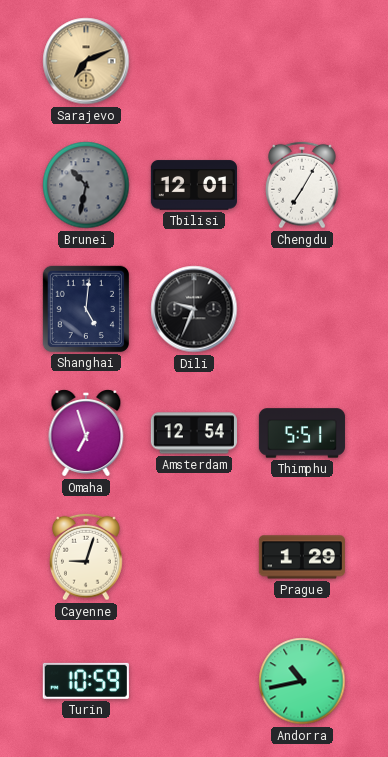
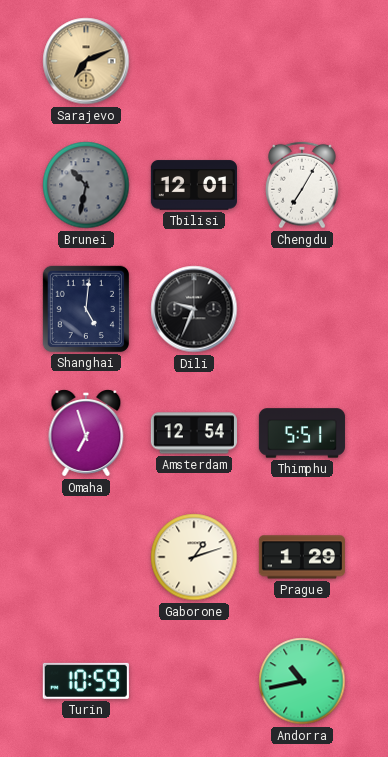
Cayenne: 9:03 -> none (87, 557)
Gaborone: none -> 1:12 (194, 557)
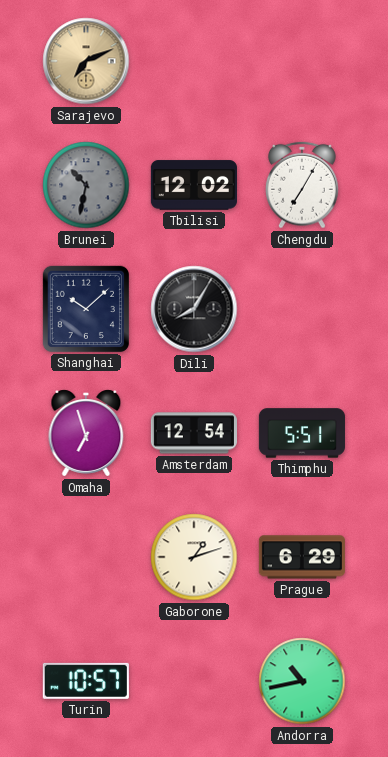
Tbilisi: 12:01 -> 12:02 (194, 185)
Shanghai: 5:01 -> 10:08 (86, 309)
Dili: 9:34 -> 8:05 (194, 309)
Prague: 1:29 -> 6:29 (302, 557)
Turin: 10:59 -> 10:57 (86, 681)
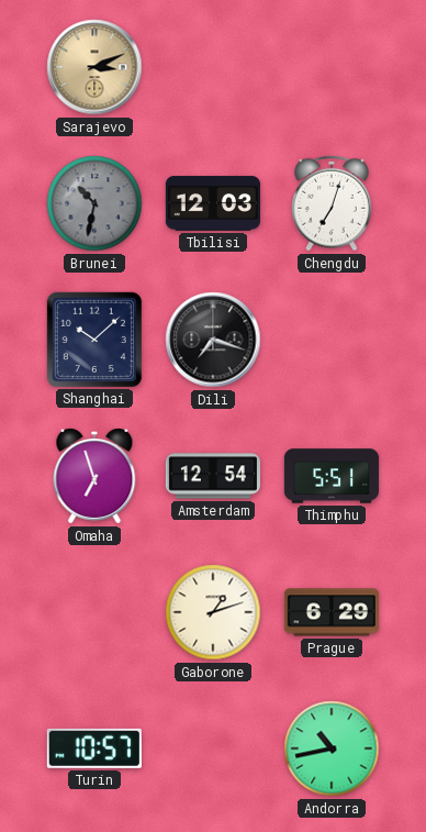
Sarajevo: 7:11 -> 3:11 (94, 67)
Tbilisi: 12:02 -> 12:03 (213, 203)
Chengdu: 7:05 -> 7:03 (333, 203)
Dili: 8:05 -> 7:18 (213, 340)
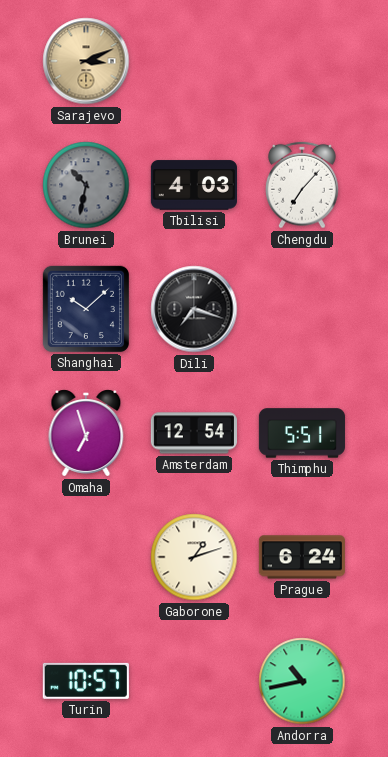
Tbilisi: 12:03 -> 4:03 (194, 185)
Chengdu: 7:03 -> 7:07 (303, 185)
Prague: 6:29 -> 6:24 (302, 557)
